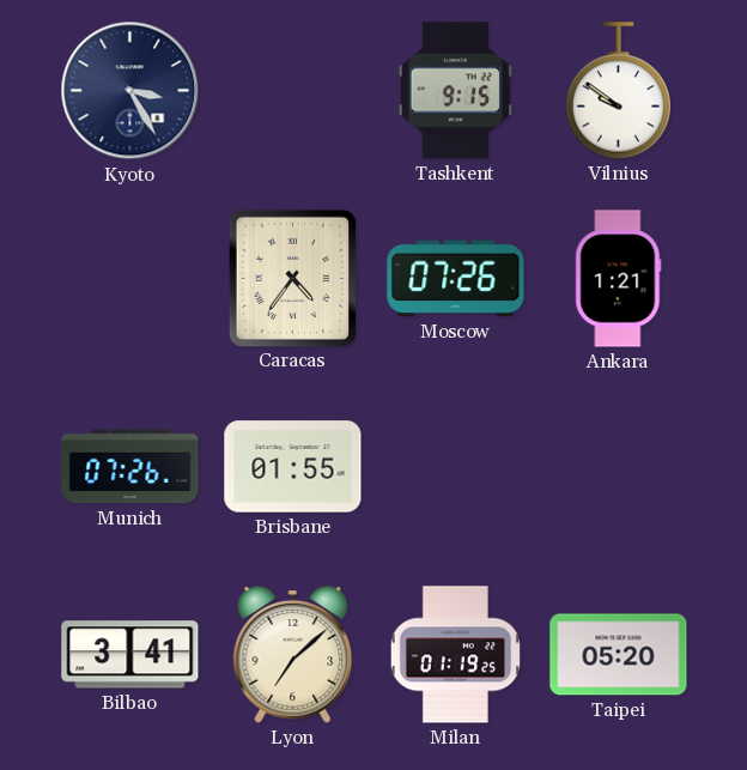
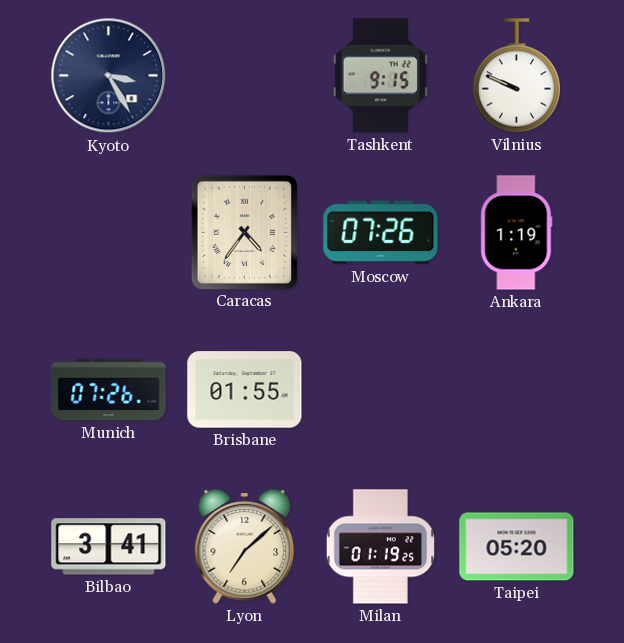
Vilnius: 9:51 -> 9:49 (516, 76)
Ankara: 1:21 -> 1:19 (517, 233)
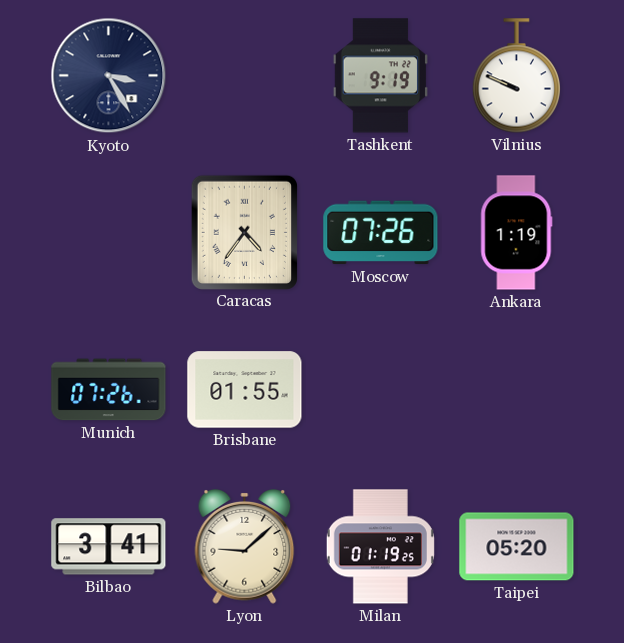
Tashkent: 9:15 -> 9:19 (380, 76)
Lyon: 7:08 -> 9:08 (245, 547)
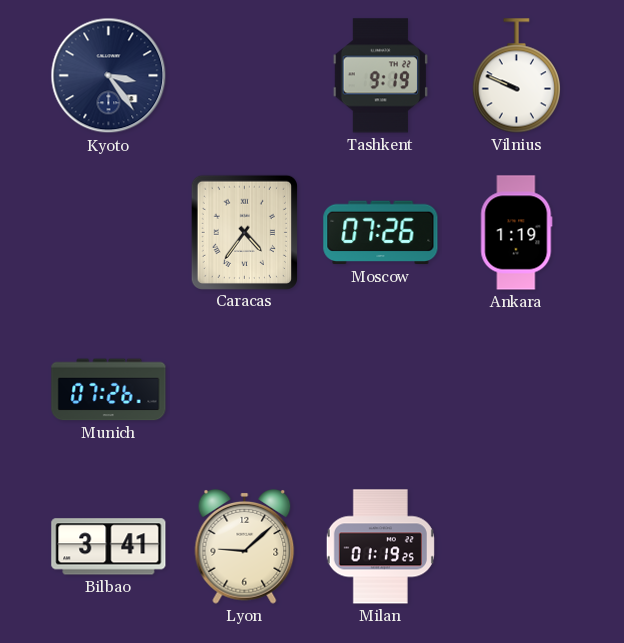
Kyoto: 3:25 -> 3:24 (109, 76)
Brisbane: 01:55 -> none (245, 390)
Taipei: 05:20 -> none (517, 547)
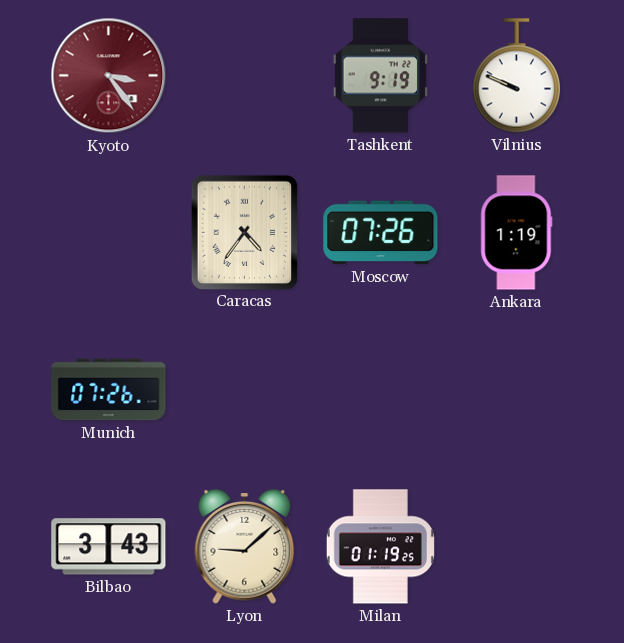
Kyoto dial: navy -> burgundy (109, 76)
Bilbao: 3:41 -> 3:43 (109, 547)
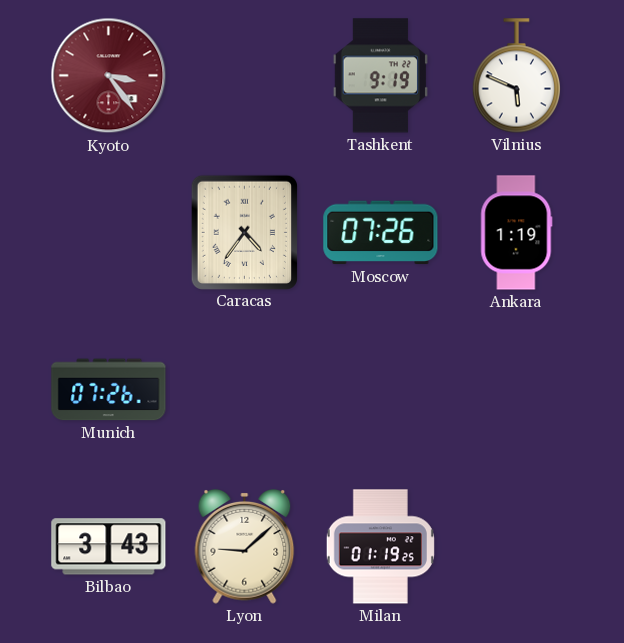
Vilnius: 9:49 -> 5:49 (516, 76)
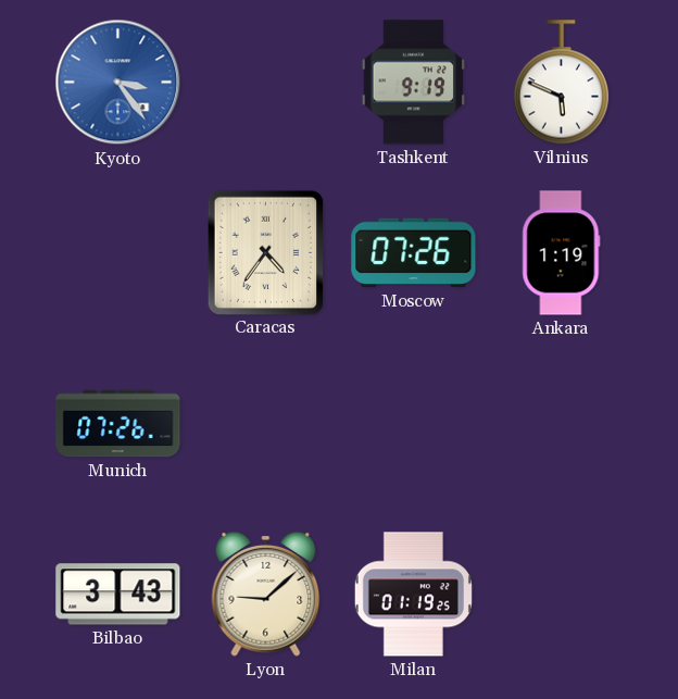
Kyoto dial: burgundy -> blue (118, 83)
